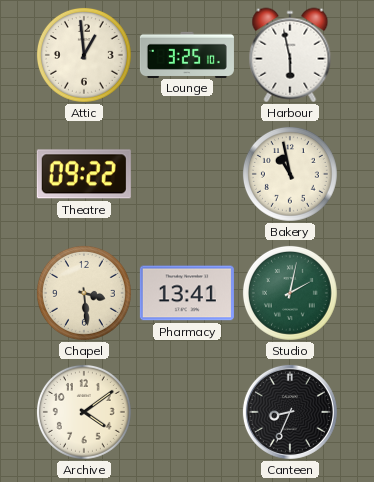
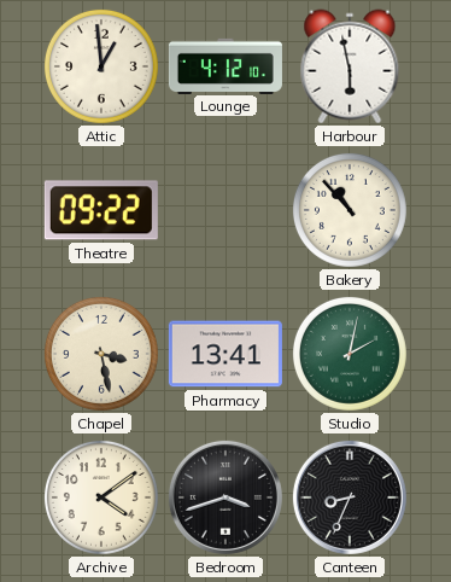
Lounge: 3:25 -> 4:12 (225, 65)
Bakery: 10:58 -> 10:53 (350, 210)
Chapel: 3:29 -> 3:28 (101, 354)
Bedroom: none -> 3:42 (225, 497)
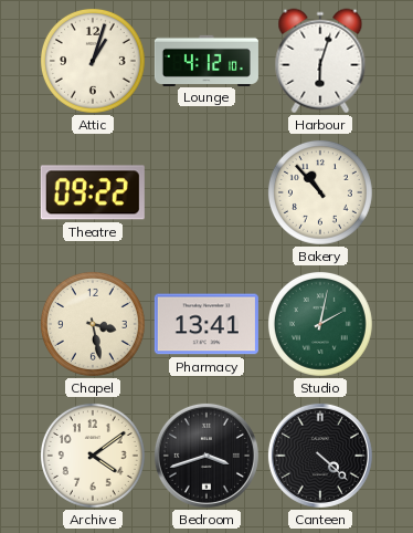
Attic: 12:59 -> 1:03 (93, 61)
Harbour: 5:58 -> 6:03 (320, 61)
Canteen: 8:34 -> 4:22 (320, 456)
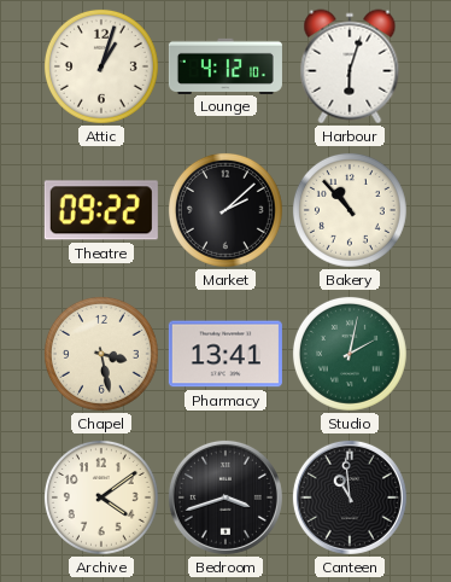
Market: none -> 2:08 (225, 210)
Canteen: 4:22 -> 10:59 (350, 497)
